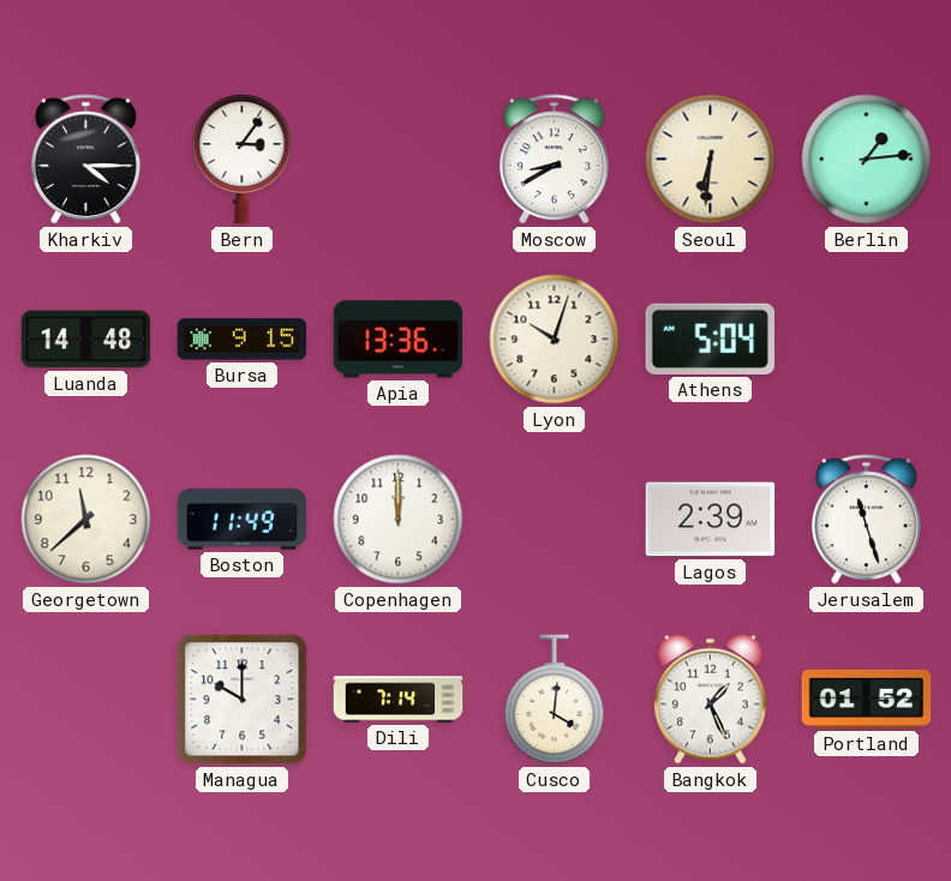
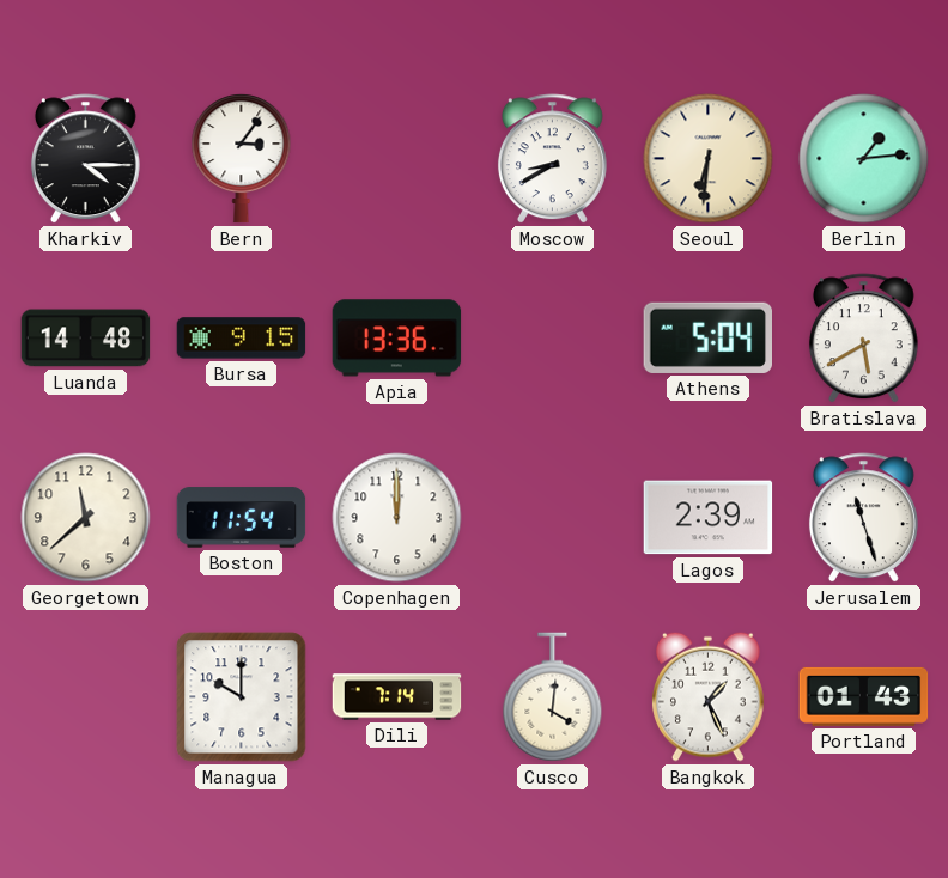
Lyon: 10:03 -> none (555, 340)
Bratislava: none -> 5:40 (863, 339)
Boston: 11:49 -> 11:54 (242, 518)
Portland: 01:52 -> 01:43 (864, 696)
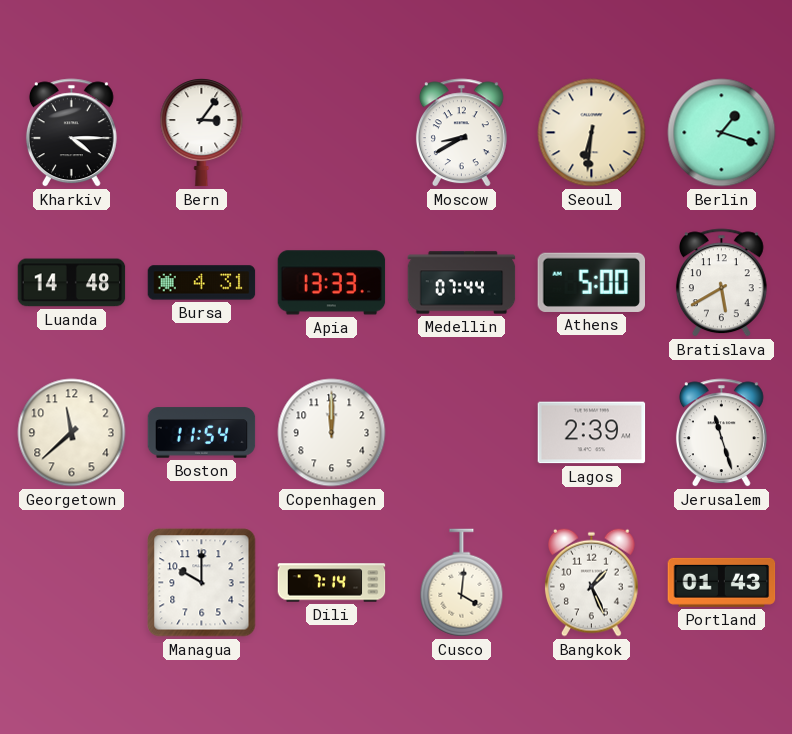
Berlin: 1:14 -> 1:18 (722, 133)
Bursa: 9:15 -> 4:31 (202, 283)
Apia: 13:36 -> 13:33 (332, 283)
Medellin: none -> 07:44 (462, 283)
Athens: 5:04 -> 5:00 (591, 282)
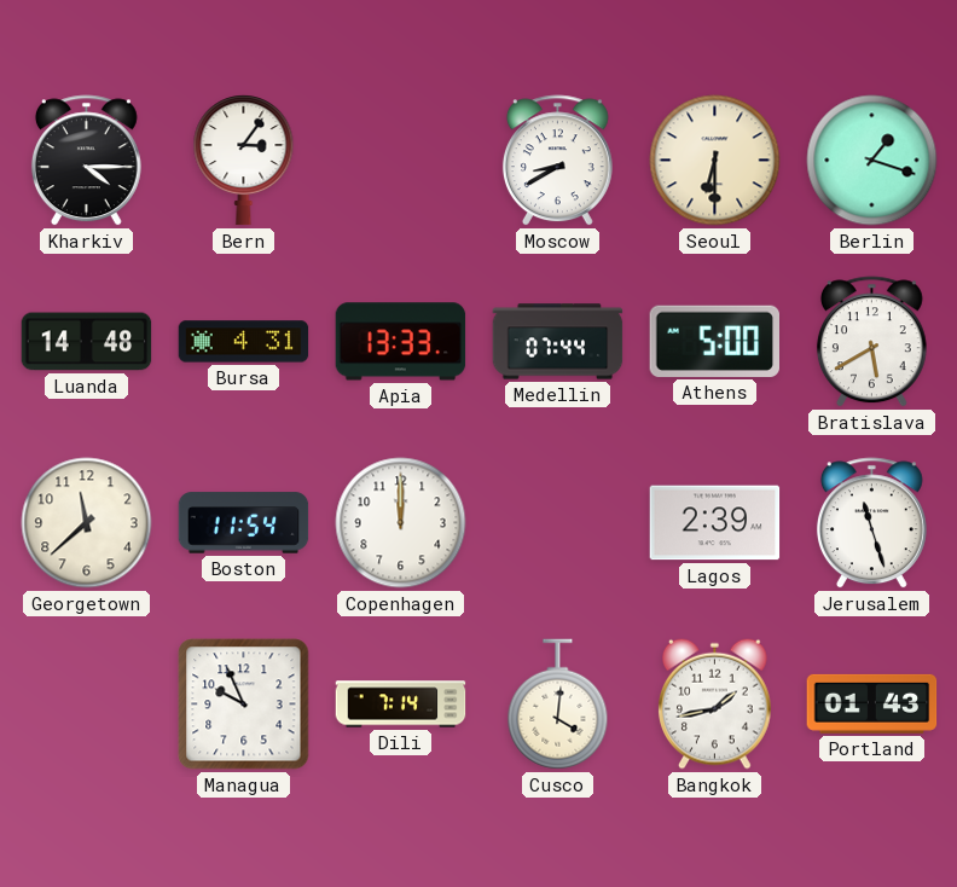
Seoul: 6:31 -> 6:30 (715, 161)
Managua: 10:00 -> 9:56 (244, 705)
Bangkok: 1:26 -> 1:43 (715, 703)
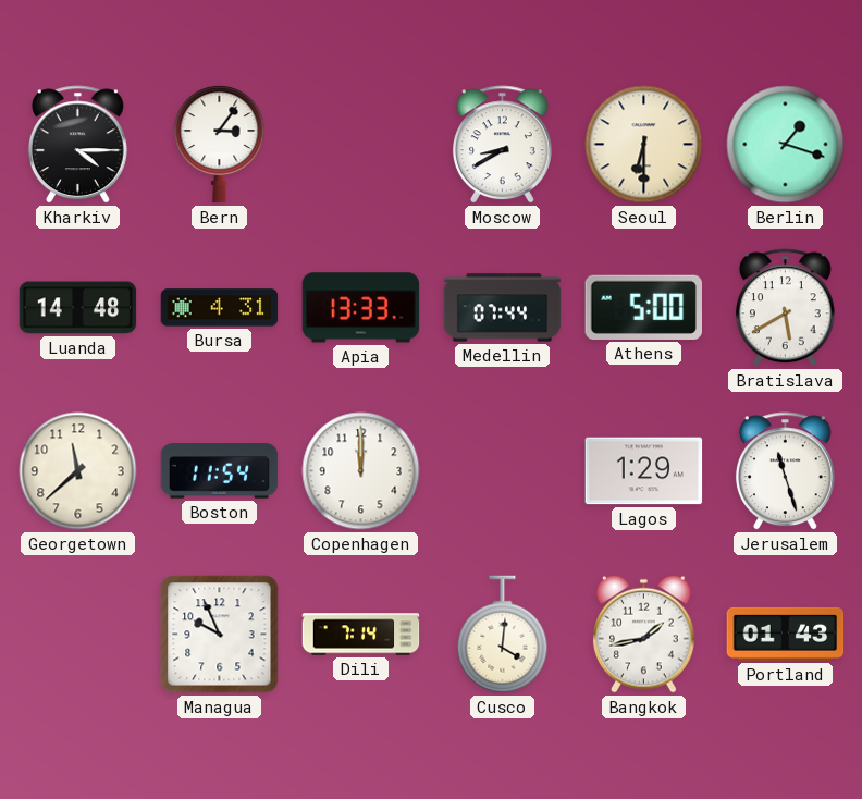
Lagos: 2:39 -> 1:29 (644, 471)
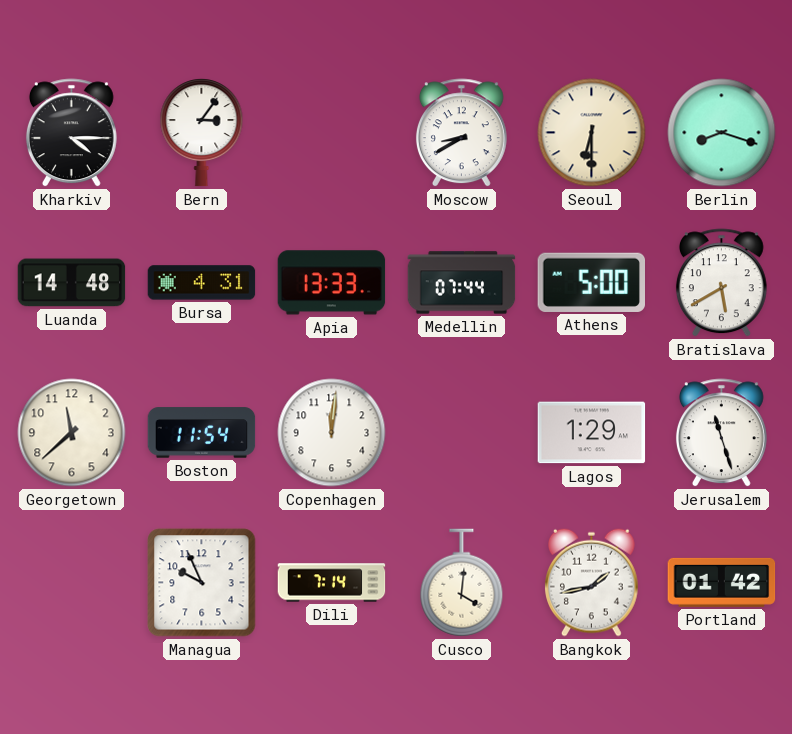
Berlin: 1:18 -> 8:18 (722, 133)
Copenhagen: 12:00 -> 12:01 (332, 433)
Portland: 01:43 -> 01:42 (722, 582)
